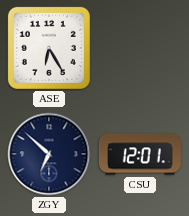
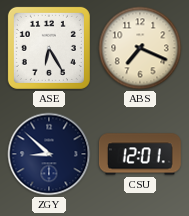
ABS: none -> 7:19 (140, 48)
ZGY: 6:52 -> 8:52 (49, 154)
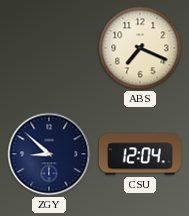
ASE: 6:25 -> none (49, 48)
CSU: 12:01 -> 12:04 (140, 154)
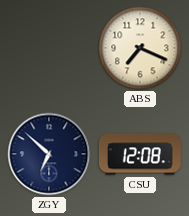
ZGY: 8:52 -> 6:52 (49, 154)
CSU: 12:04 -> 12:08 (140, 154)
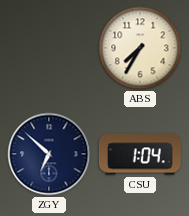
ABS: 7:19 -> 7:35 (140, 48)
CSU: 12:08 -> 1:04 (140, 154)
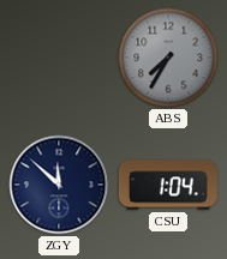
ABS dial: cream -> grey (168, 58)
ZGY: 6:52 -> 11:52 (59, 185)
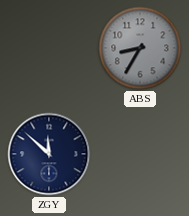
ABS: 7:35 -> 8:35 (140, 48)
CSU: 1:04 -> none (168, 185)
